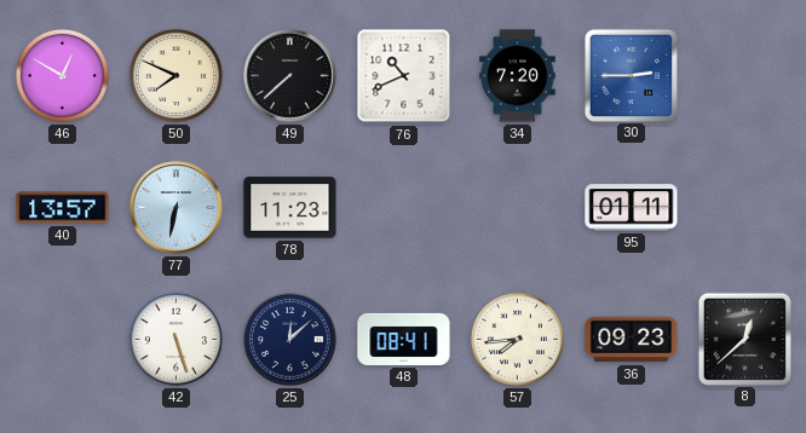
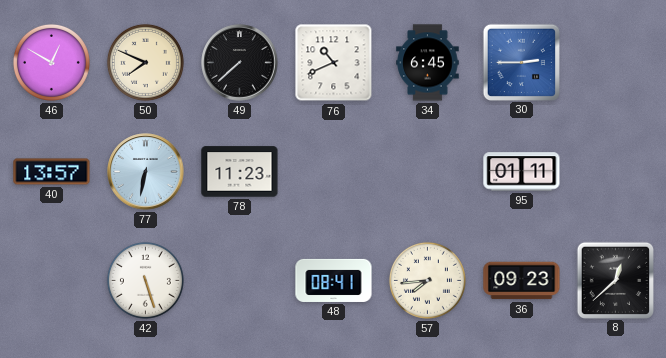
34: 7:20 -> 6:45 (428, 63)
25: 12:08 -> none (290, 340)
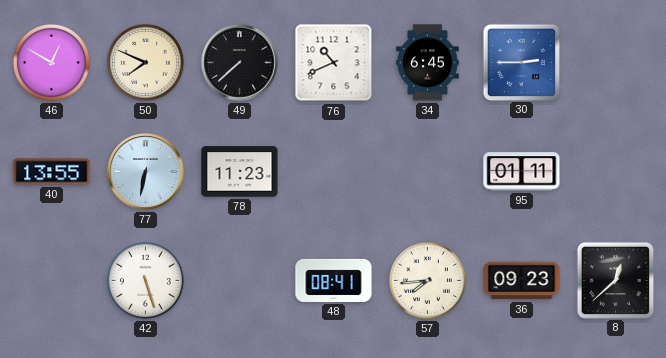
40: 13:57 -> 13:55 (52, 172)
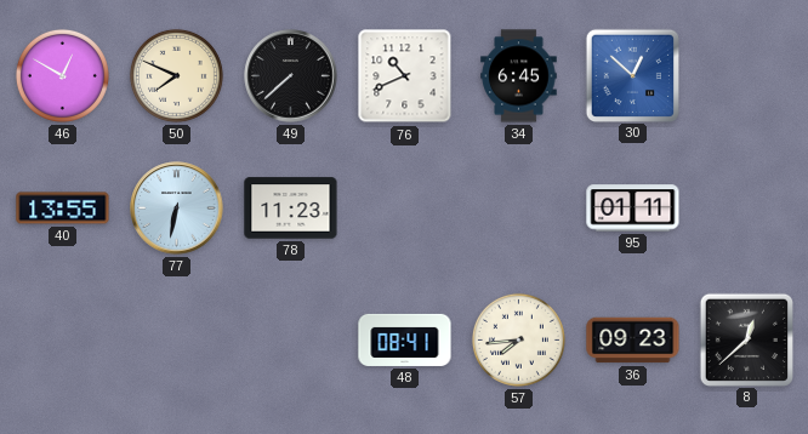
30: 2:45 -> 12:52 (632, 75)
42: 5:27 -> none (145, 280)
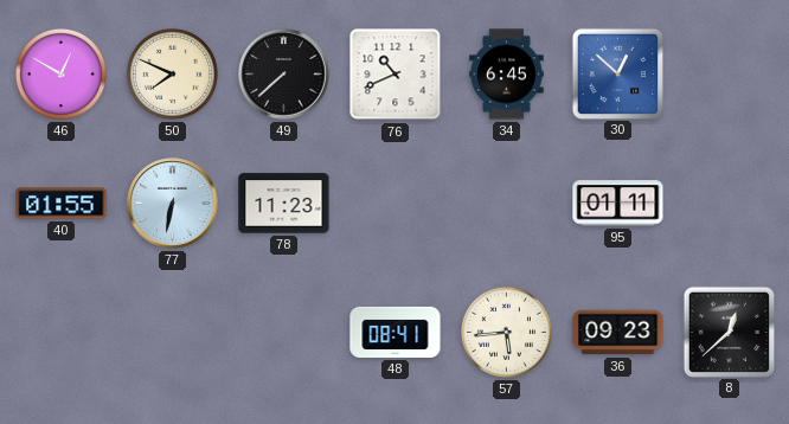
40: 13:55 -> 01:55 (62, 204)
57: 7:44 -> 5:44 (506, 332)
